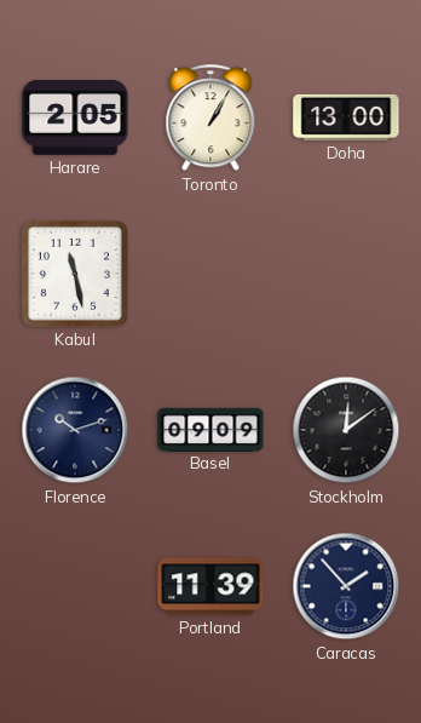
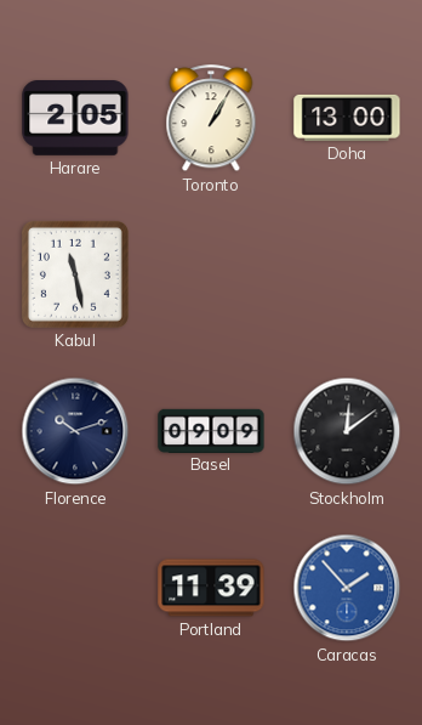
Caracas dial: navy -> blue (347, 588)
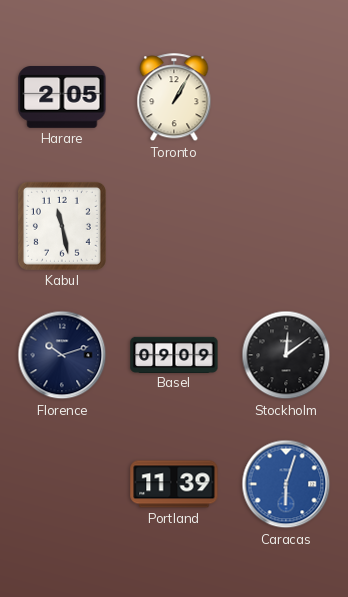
Doha: 13:00 -> none (347, 118)
Caracas: 1:53 -> 6:03 (286, 484)
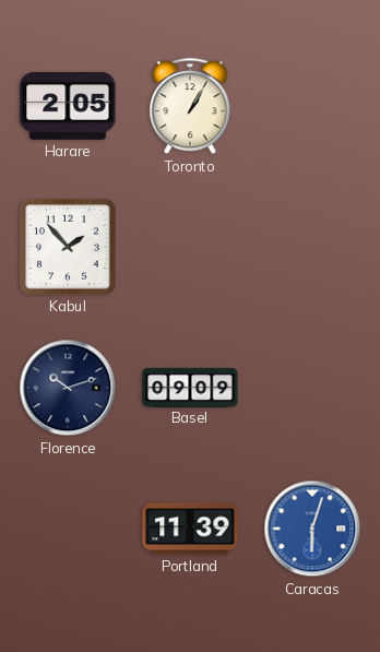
Kabul: 11:28 -> 1:53 (68, 247)
Stockholm: 12:09 -> none (286, 355)
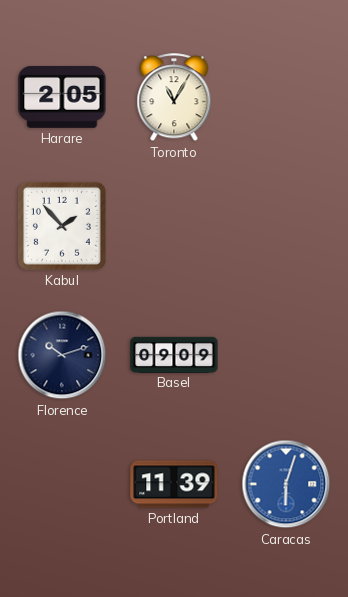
Toronto: 1:05 -> 11:05 (174, 98)
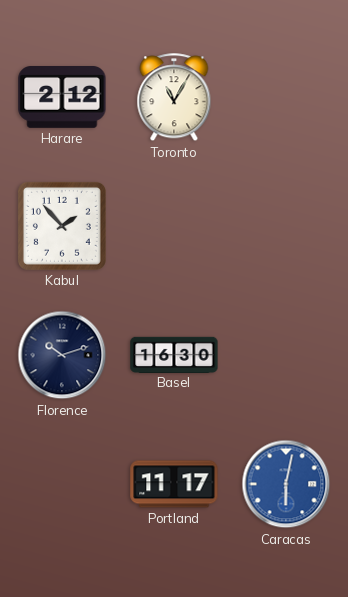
Harare: 2:05 -> 2:12 (62, 98)
Basel: 09:09 -> 16:30 (174, 354)
Portland: 11:39 -> 11:17 (174, 484)
Caracas: 6:03 -> 6:02 (286, 484)
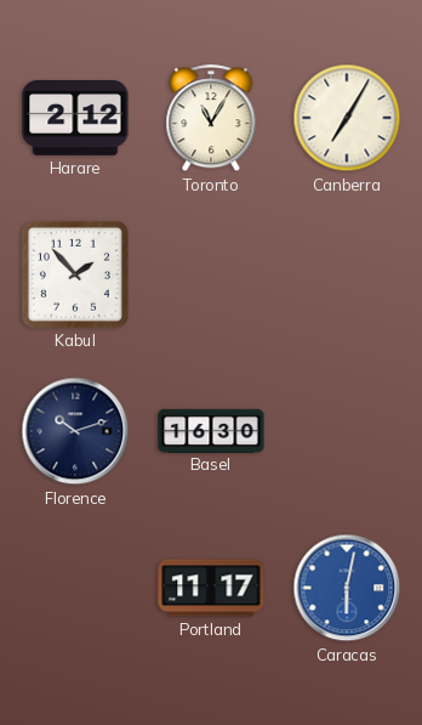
Canberra: none -> 7:05 (347, 118)
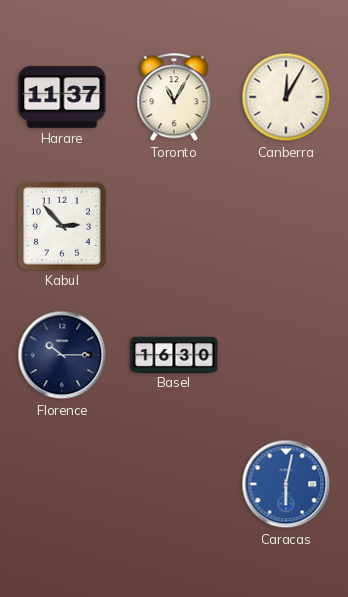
Harare: 2:12 -> 11:37 (62, 98)
Canberra: 7:05 -> 12:05 (286, 97)
Kabul: 1:53 -> 2:53 (62, 226)
Florence: 10:12 -> 10:15 (62, 355)
Portland: 11:17 -> none (211, 588)
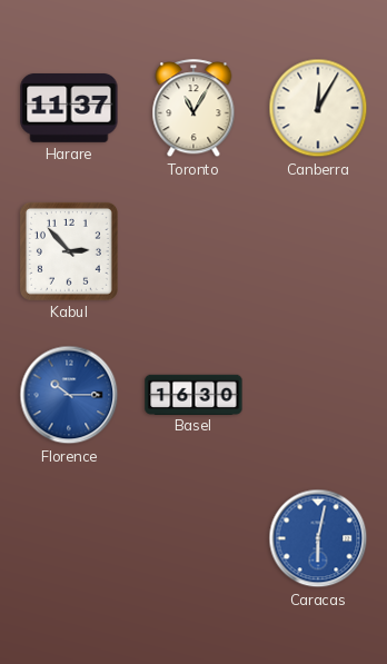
Florence dial: navy -> blue (69, 395)
